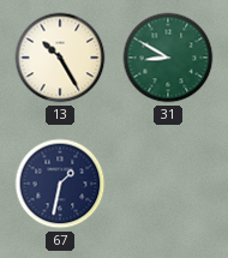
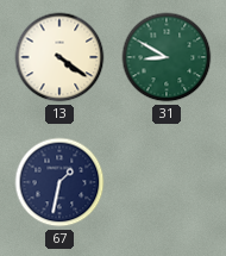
13: 10:25 -> 4:21 (59, 57)
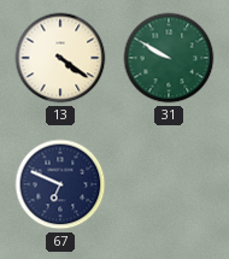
31: 8:50 -> 9:50 (169, 58)
67: 1:32 -> 6:49 (60, 184)
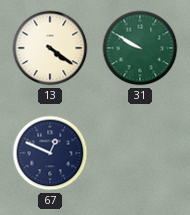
67: 6:49 -> 12:49 (50, 153)
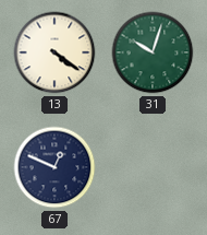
31: 9:50 -> 10:03 (153, 52)
